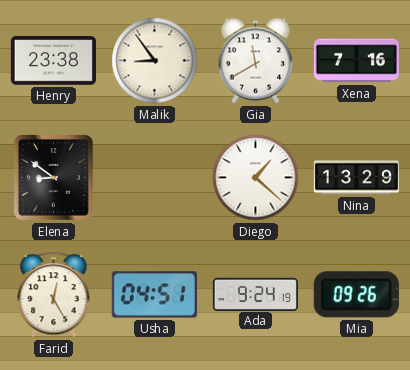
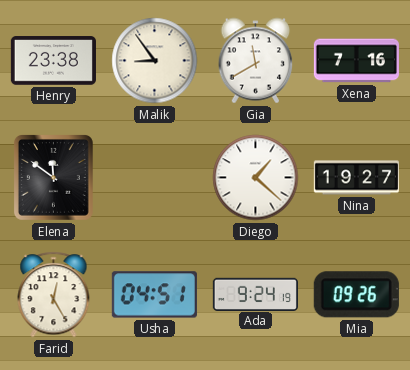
Elena: 8:51 -> 11:51 (53, 177)
Nina: 13:29 -> 19:27 (356, 178)
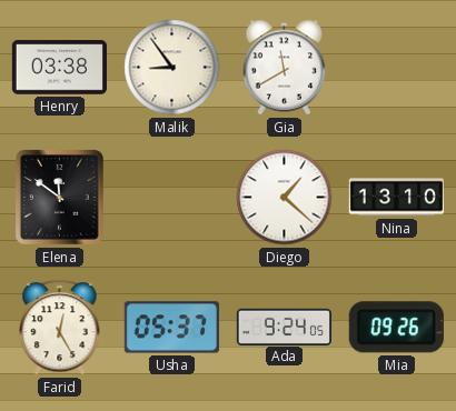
Henry: 23:38 -> 03:38 (59, 68)
Xena: 7:16 -> none (356, 61)
Nina: 19:27 -> 13:10 (396, 198)
Usha: 04:51 -> 05:37 (171, 328)
Ada: 9:24:19 -> 9:24:05 (284, 327)
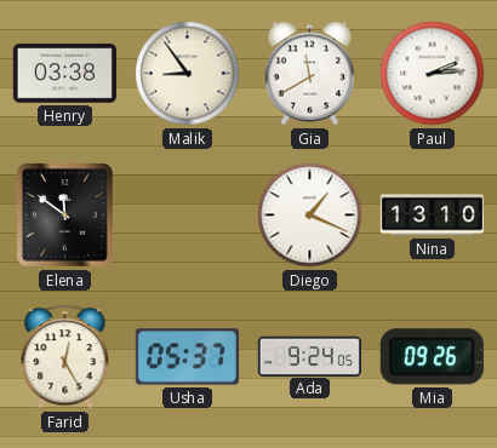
Paul: none -> 2:14 (433, 74)
Diego: 1:22 -> 1:19 (310, 216)
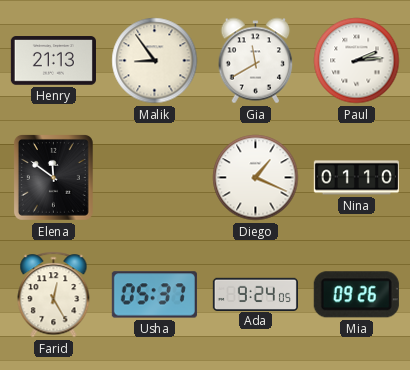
Henry: 03:38 -> 21:13 (53, 61)
Nina: 13:10 -> 01:10 (356, 178)
